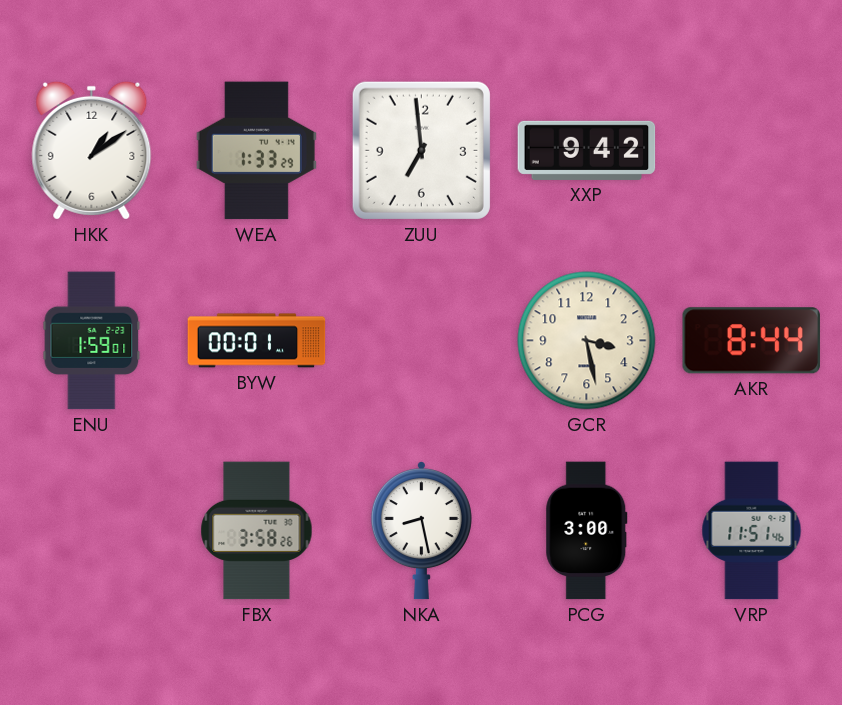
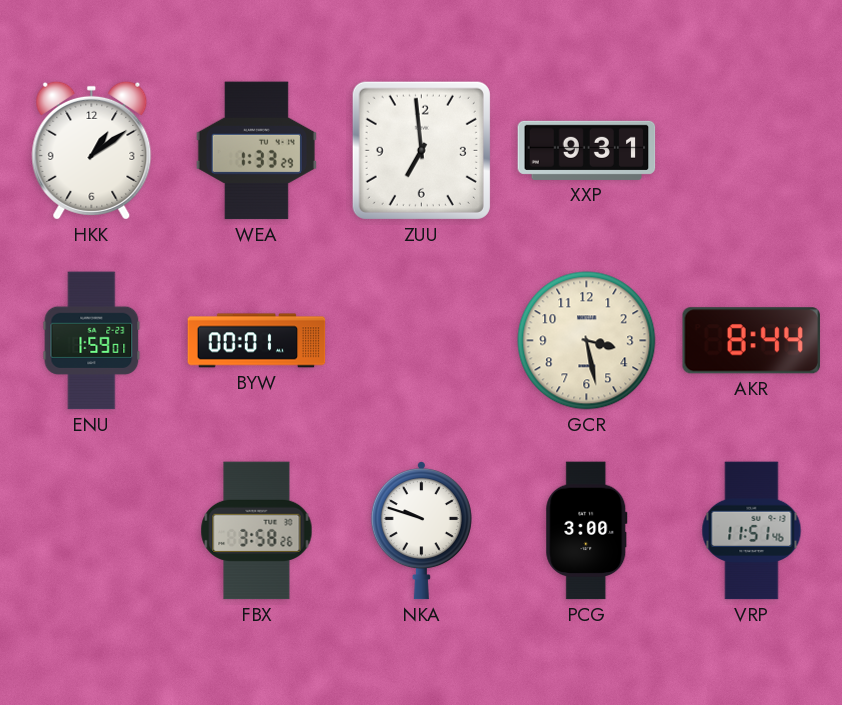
XXP: 9:42 -> 9:31 (587, 150)
NKA: 8:28 -> 9:48 (421, 531)
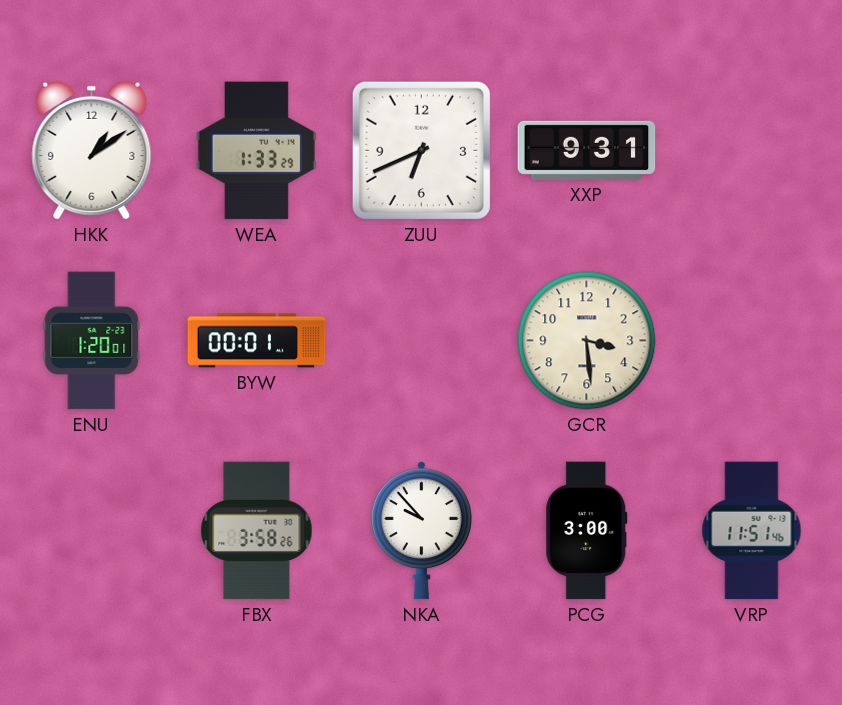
ZUU: 6:59 -> 6:41 (421, 150)
ENU: 1:59 -> 1:20 (92, 341)
GCR: 3:28 -> 3:29 (587, 341)
AKR: 8:44 -> none (751, 341)
NKA: 9:48 -> 9:53 (421, 531)
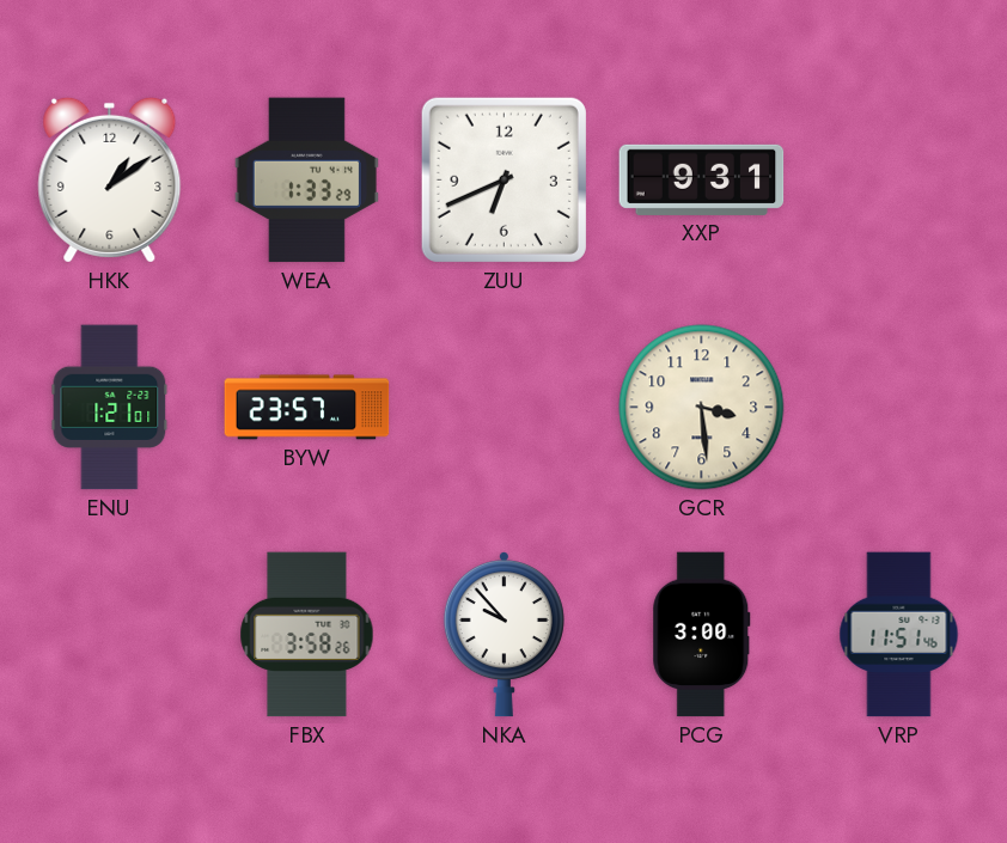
ENU: 1:20 -> 1:21 (110, 408)
BYW: 00:01 -> 23:57 (307, 408)
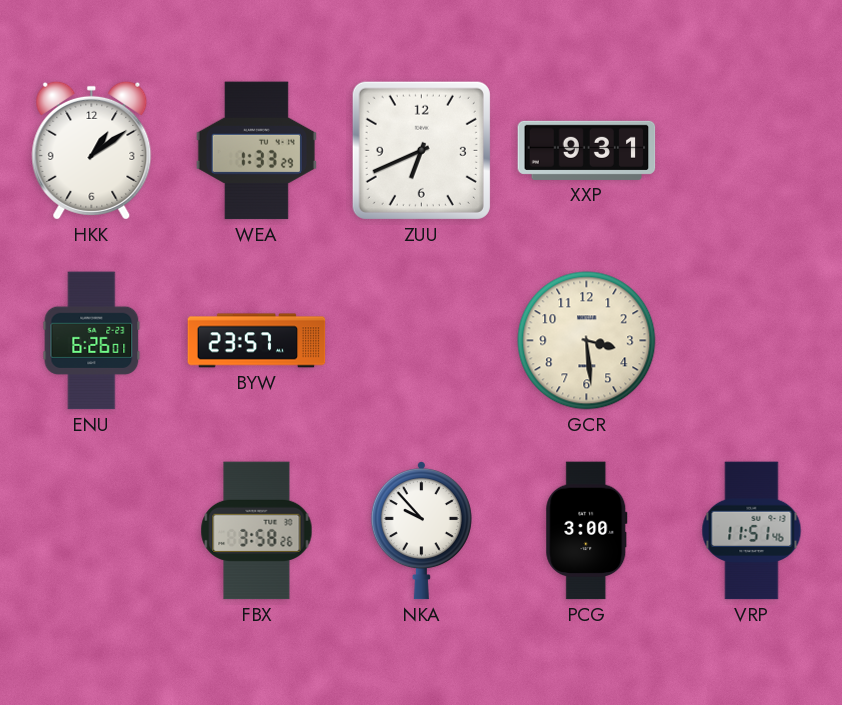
ENU: 1:21 -> 6:26 (92, 341)
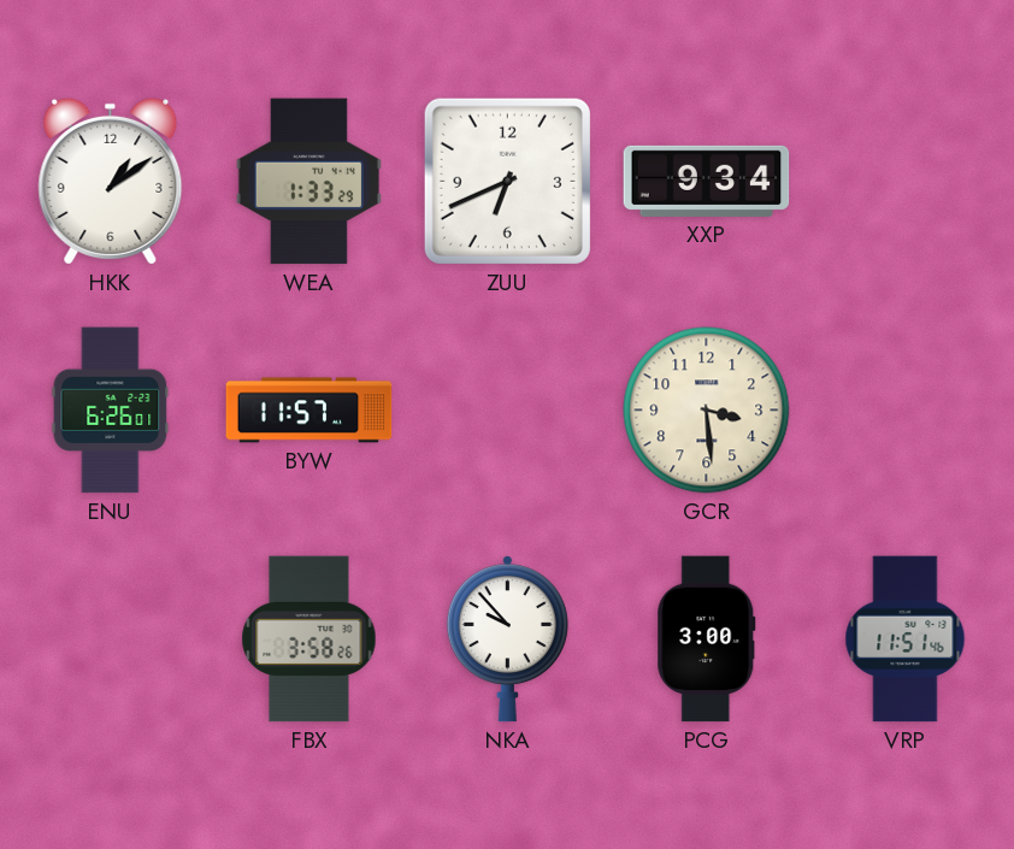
XXP: 9:31 -> 9:34 (707, 181)
BYW: 23:57 -> 11:57 (309, 411)
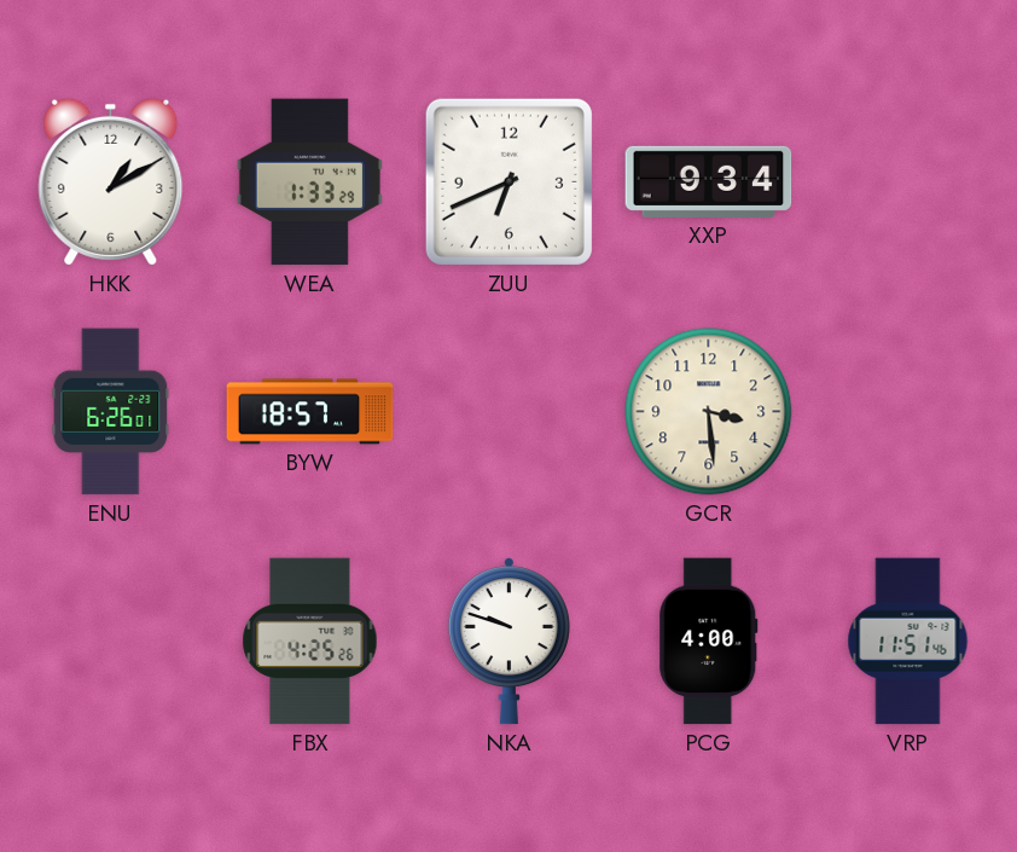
HKK: 1:09 -> 1:10 (111, 181)
BYW: 11:57 -> 18:57 (310, 412)
FBX: 3:58 -> 4:25 (310, 642)
NKA: 9:53 -> 9:48 (508, 642)
PCG: 3:00 -> 4:00 (709, 642)
